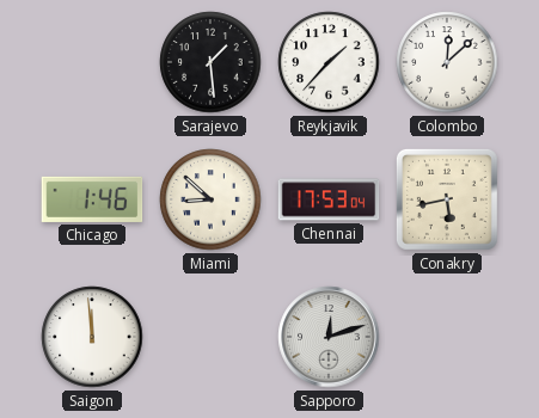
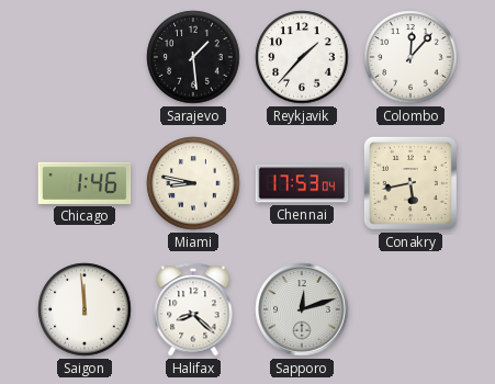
Colombo: 12:08 -> 12:07 (410, 57)
Miami: 8:52 -> 8:47 (193, 183)
Halifax: none -> 8:22 (193, 309)
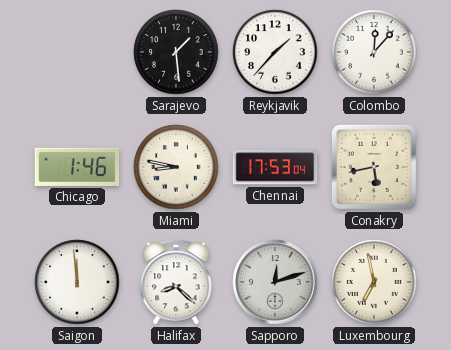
Luxembourg: none -> 6:58 (374, 282)
